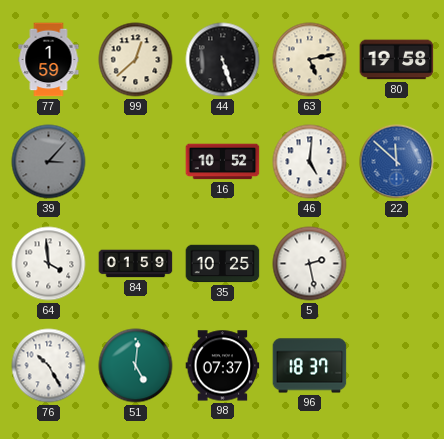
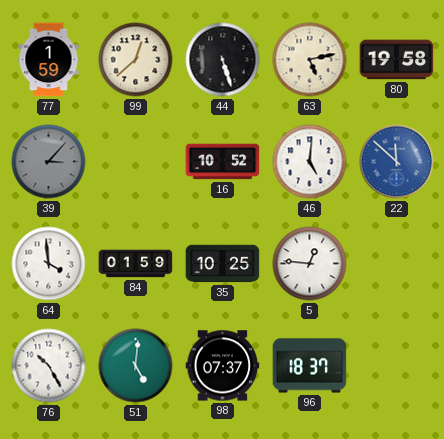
5: 2:28 -> 12:46 (310, 264)
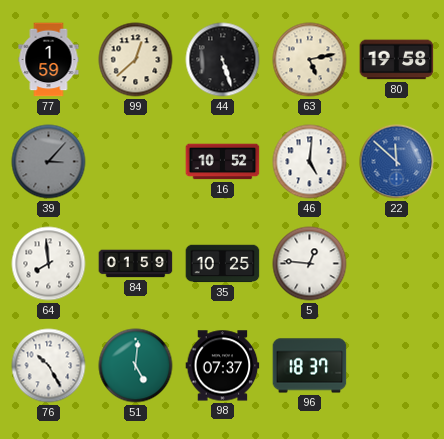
64: 3:59 -> 7:59 (49, 264)
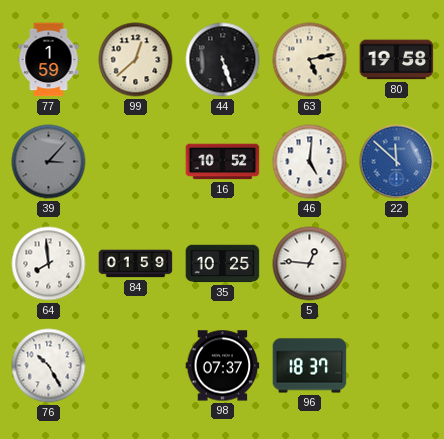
51: 5:01 -> none (136, 366)
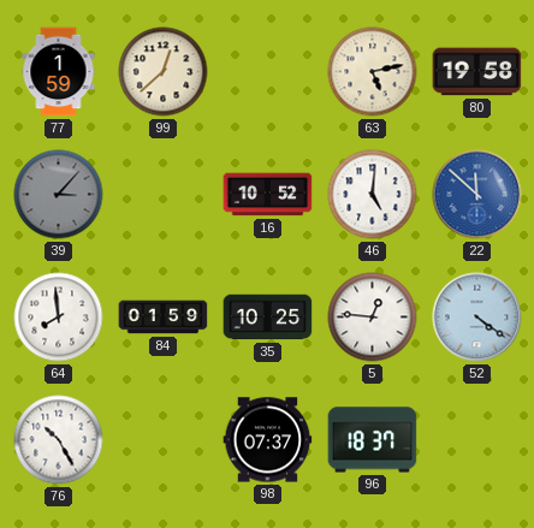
44: 5:27 -> none (223, 60)
52: none -> 4:21 (477, 318)
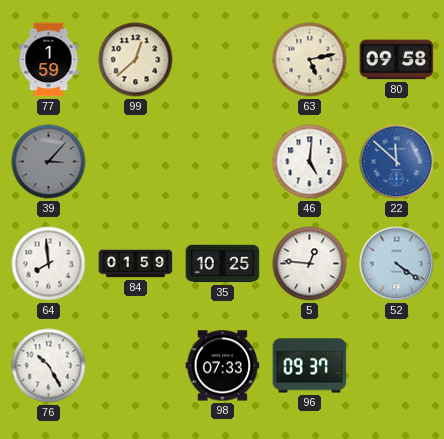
80: 19:58 -> 09:58 (397, 60)
16: 10:52 -> none (268, 195)
98: 07:37 -> 07:33 (223, 366)
96: 18:37 -> 09:37 (310, 366)
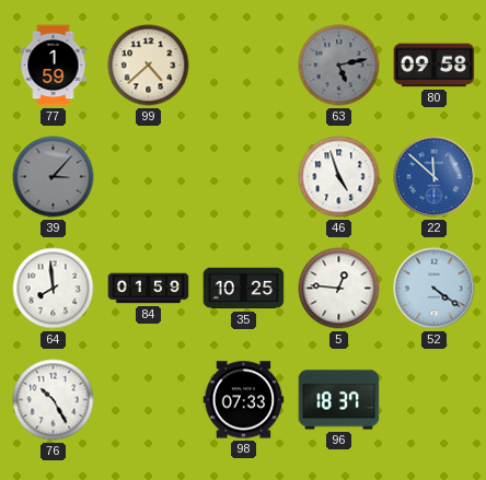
99: 12:38 -> 4:38 (149, 66)
63 dial: cream -> grey (339, 66)
46: 5:01 -> 4:57 (339, 177)
96: 09:37 -> 18:37 (339, 400)
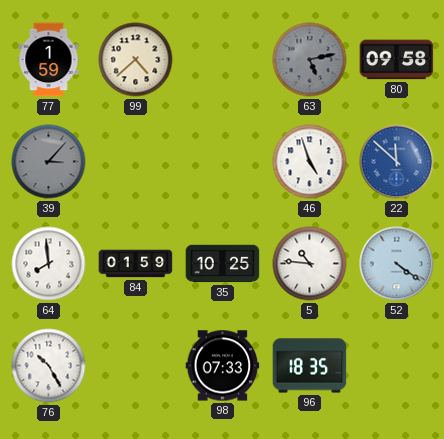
5: 12:46 -> 10:46 (310, 264)
96: 18:37 -> 18:35 (310, 366)
